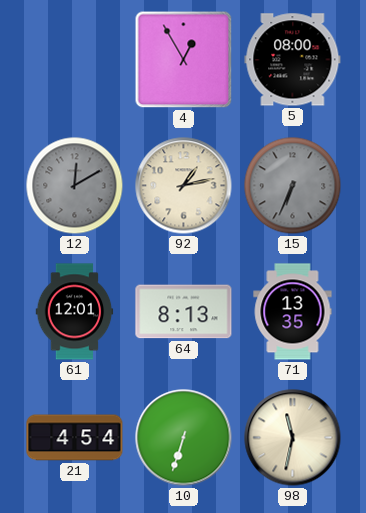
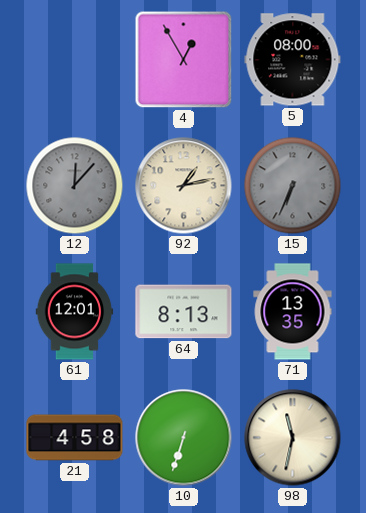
12: 12:10 -> 12:07 (75, 186)
21: 4:54 -> 4:58 (75, 438)
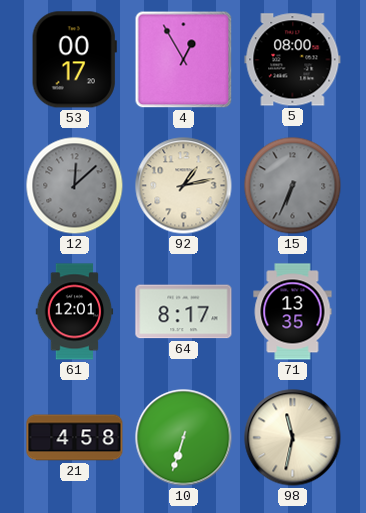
53: none -> 00:17 (74, 60)
12: 12:07 -> 12:08 (75, 186)
64: 8:13 -> 8:17 (184, 312)
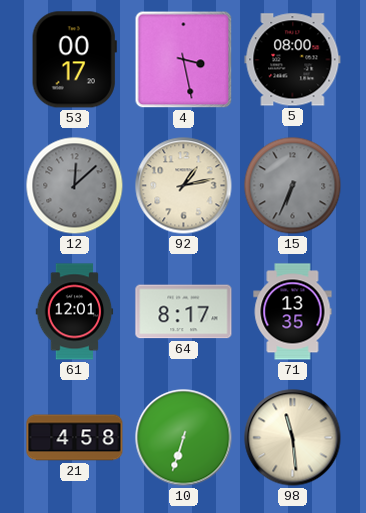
4: 12:55 -> 3:28 (184, 60)
98: 11:32 -> 11:29 (293, 438)
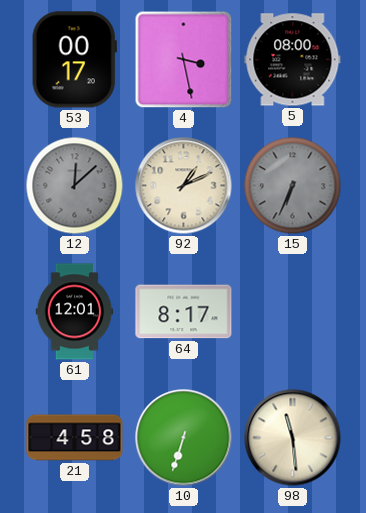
92: 1:13 -> 1:11 (184, 186)
71: 13:35 -> none (293, 312)
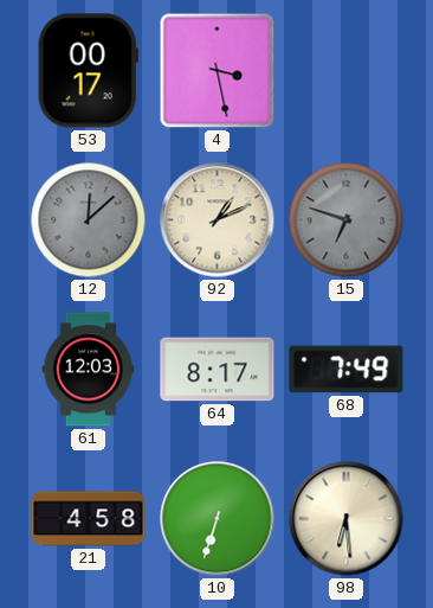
5: 08:00 -> none (293, 60)
15: 6:34 -> 6:48 (347, 220)
61: 12:01 -> 12:03 (89, 370)
68: none -> 7:49 (347, 370)
98: 11:29 -> 6:29 (347, 519)
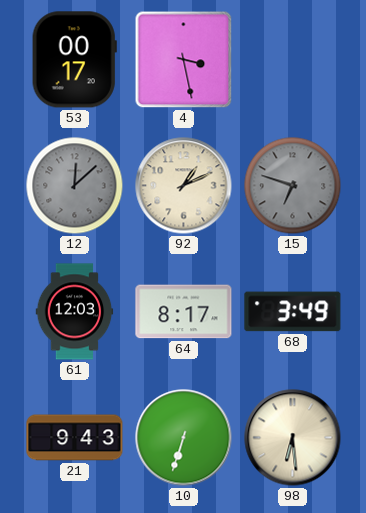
68: 7:49 -> 3:49 (293, 312)
21: 4:58 -> 9:43 (75, 438)
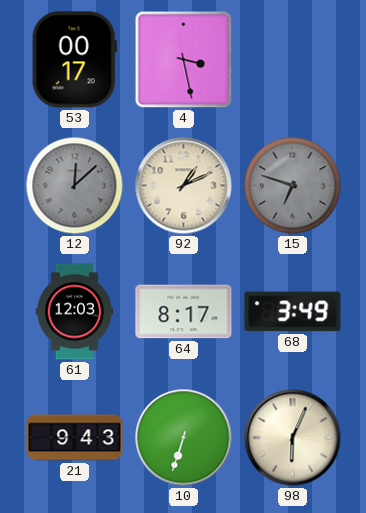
98: 6:29 -> 6:04 (293, 438)
